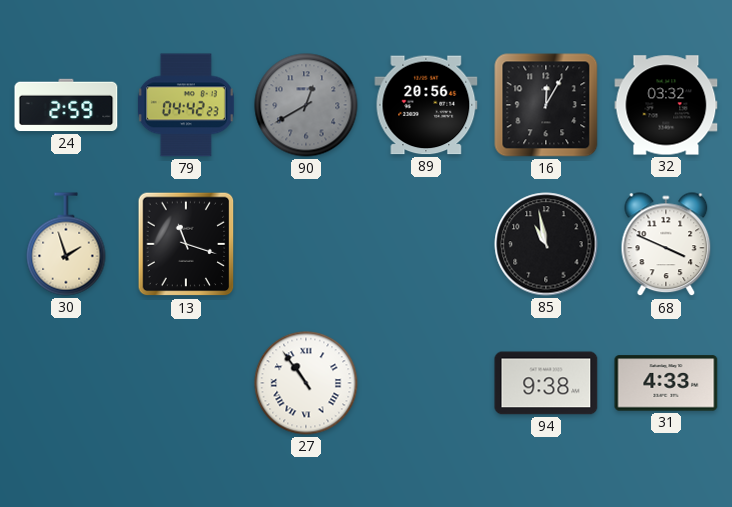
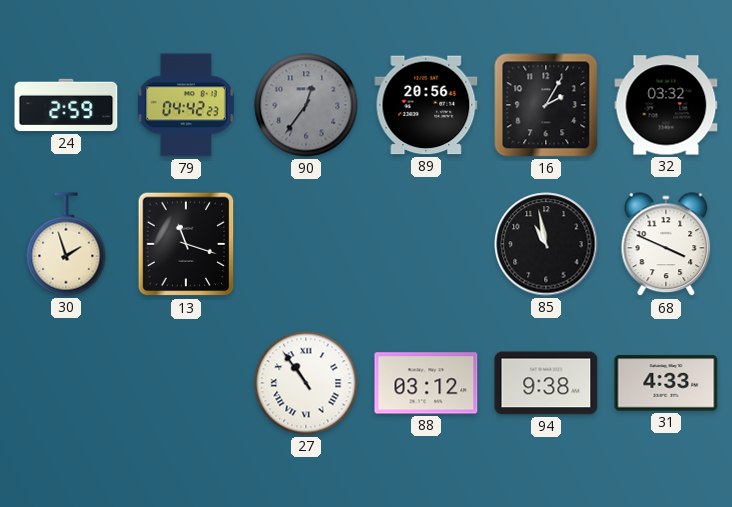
90: 12:40 -> 12:36 (306, 105)
16: 12:05 -> 2:05 (546, 105)
88: none -> 03:12 (426, 383)
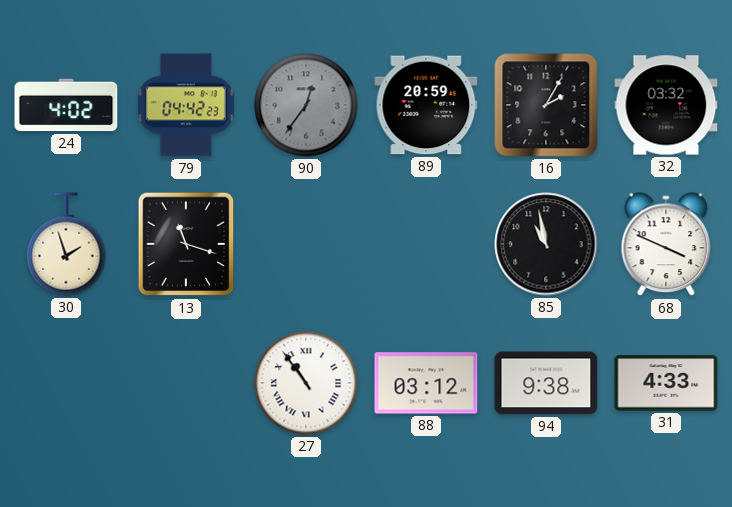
24: 2:59 -> 4:02 (66, 105)
89: 20:56 -> 20:59 (426, 105)
